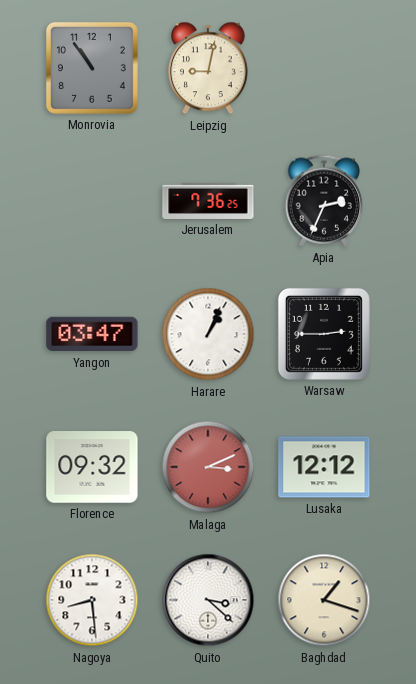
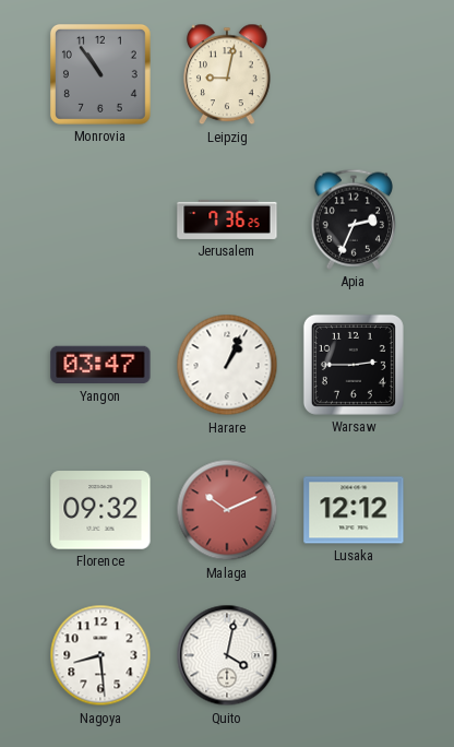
Malaga: 3:11 -> 10:11 (227, 510)
Quito: 3:22 -> 4:02 (227, 655)
Baghdad: 1:18 -> none (324, 600)
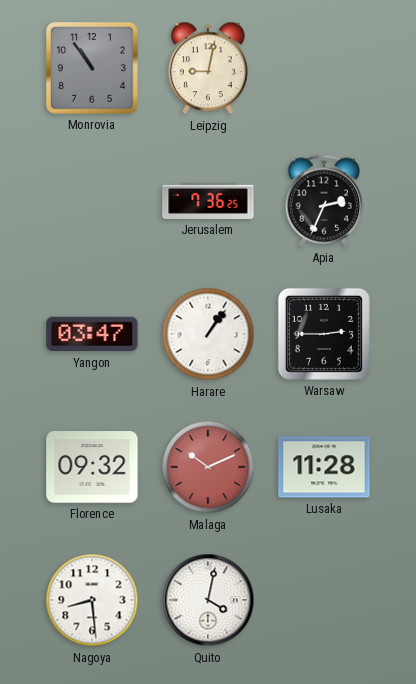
Harare: 1:04 -> 1:06 (208, 334)
Lusaka: 12:12 -> 11:28 (324, 467)
